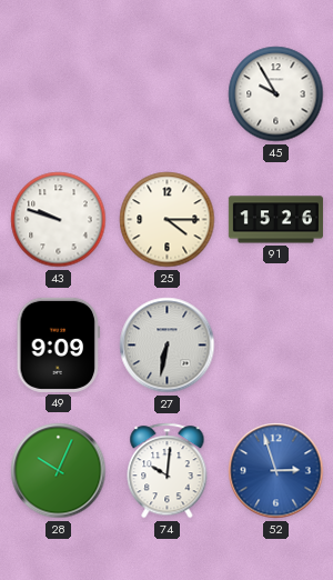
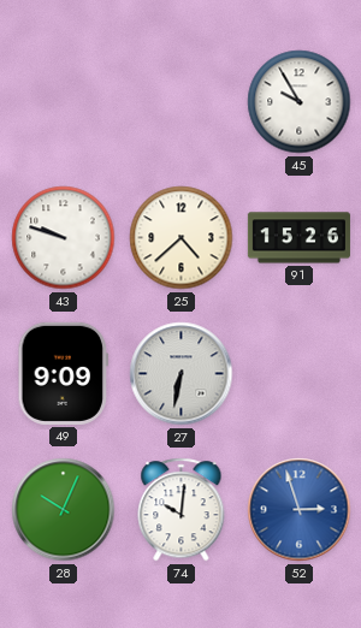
25: 4:15 -> 4:38 (182, 238)
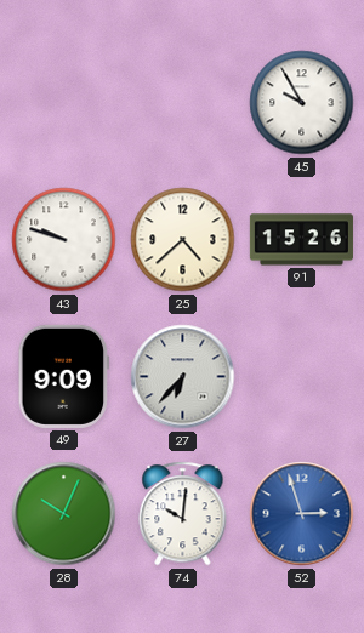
27: 6:32 -> 6:37 (183, 377)
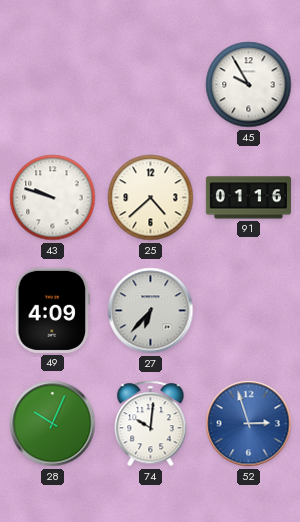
91: 15:26 -> 01:16 (248, 198)
49: 9:09 -> 4:09 (53, 310)
